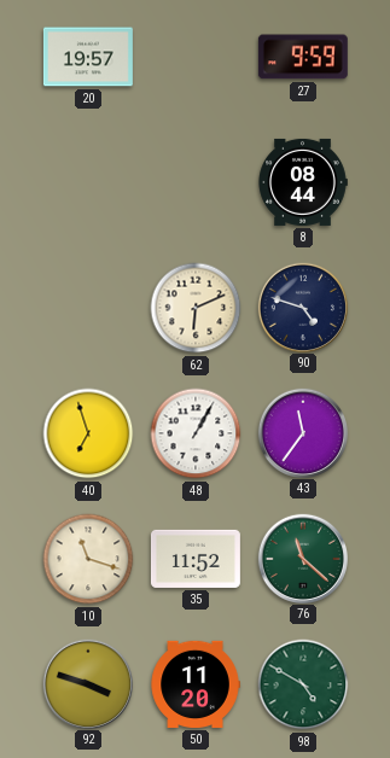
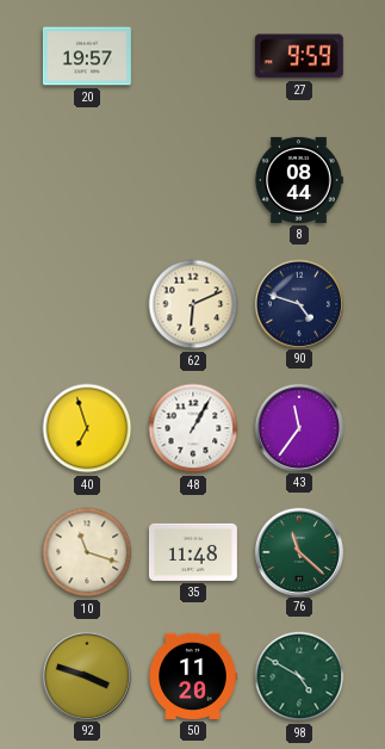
35: 11:52 -> 11:48 (193, 552)
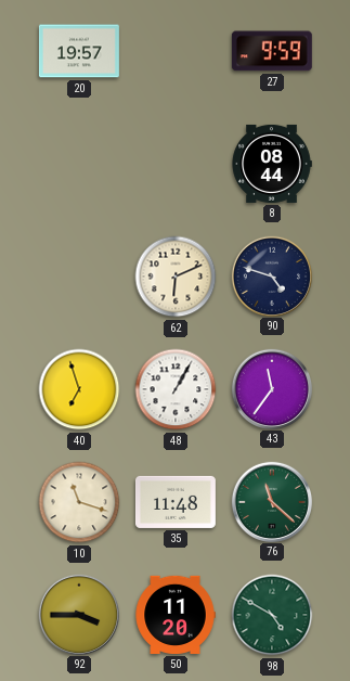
92: 3:48 -> 3:45 (78, 614)
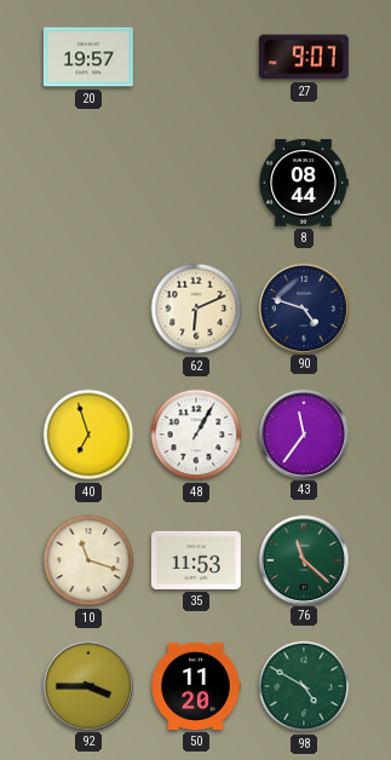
27: 9:59 -> 9:07 (304, 57)
35: 11:48 -> 11:53 (196, 560)
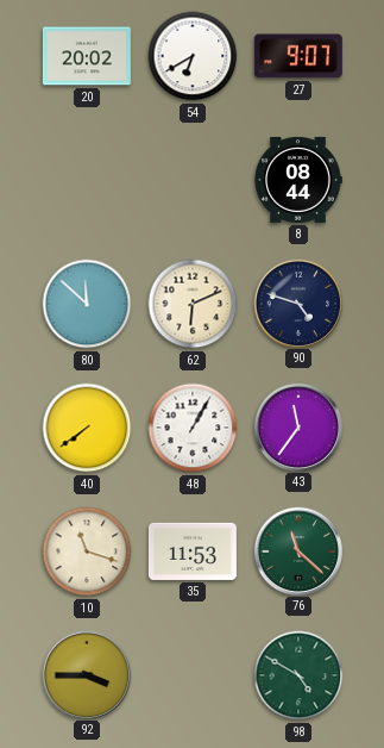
20: 19:57 -> 20:02 (87, 56)
54: none -> 6:40 (193, 56)
80: none -> 11:52 (87, 304)
40: 6:57 -> 7:39 (87, 428)
50: 11:20 -> none (196, 686)
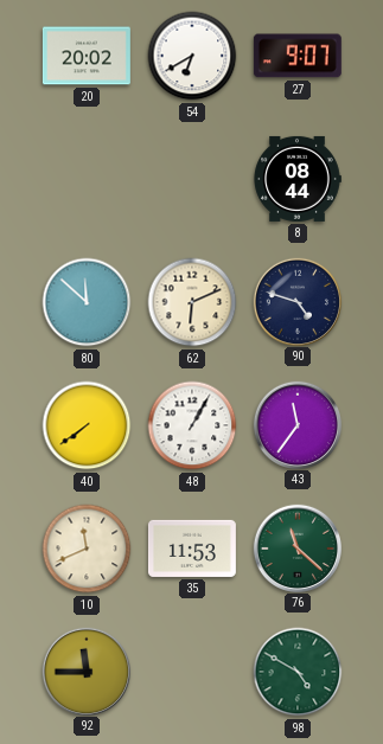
10: 11:18 -> 11:41 (87, 549)
92: 3:45 -> 11:45 (85, 671)
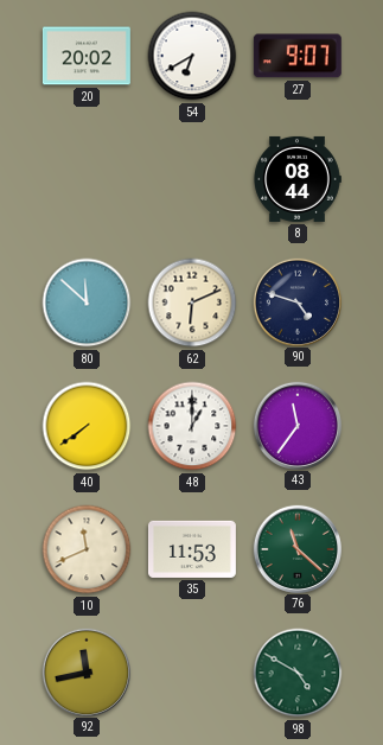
48: 1:05 -> 1:00 (192, 426)
92: 11:45 -> 11:43 (85, 671)
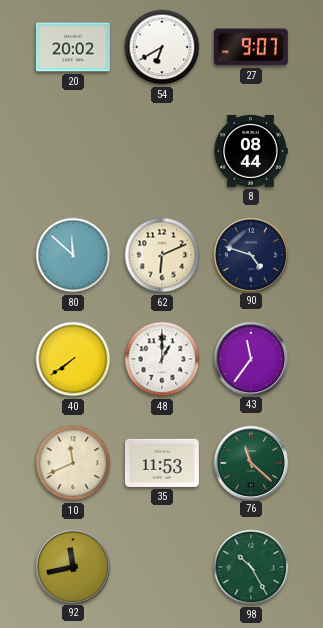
98: 4:50 -> 10:25 (251, 567)
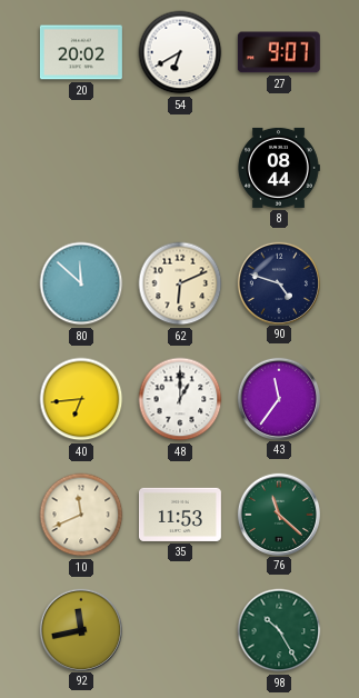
40: 7:39 -> 6:44 (81, 399)
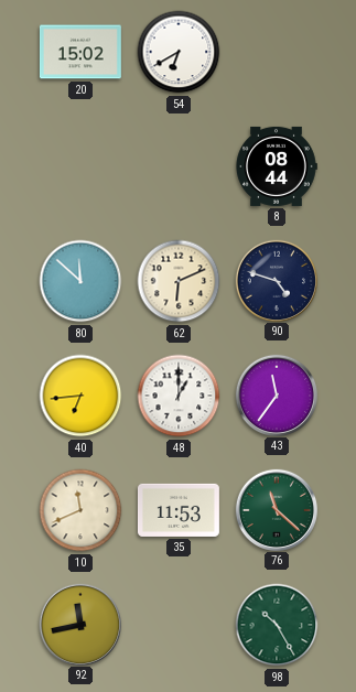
20: 20:02 -> 15:02 (80, 52)
27: 9:07 -> none (279, 52)
